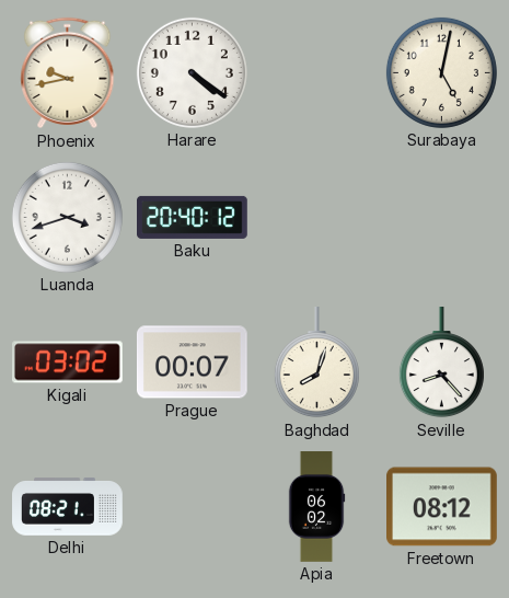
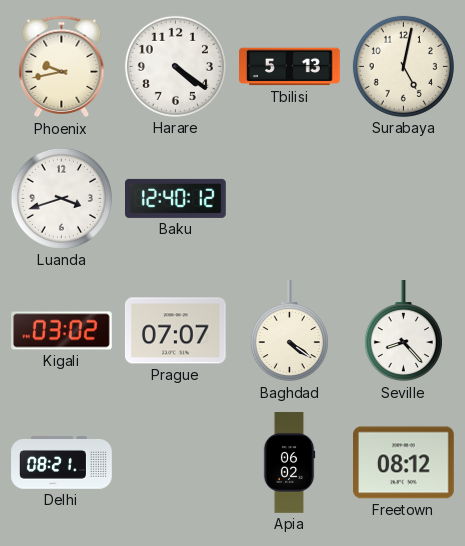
Tbilisi: none -> 5:13 (290, 67)
Baku: 20:40 -> 12:40 (176, 198)
Prague: 00:07 -> 07:07 (176, 331)
Baghdad: 8:03 -> 4:21 (289, 332)
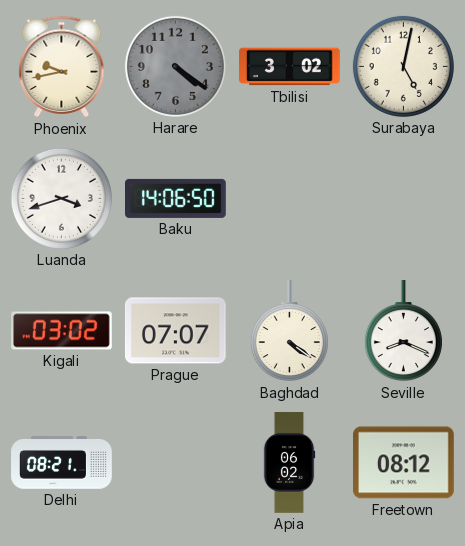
Harare dial: white -> grey (175, 66)
Tbilisi: 5:13 -> 3:02 (290, 67)
Baku: 12:40 -> 14:06 (176, 198)
Seville: 8:23 -> 8:19 (403, 332)
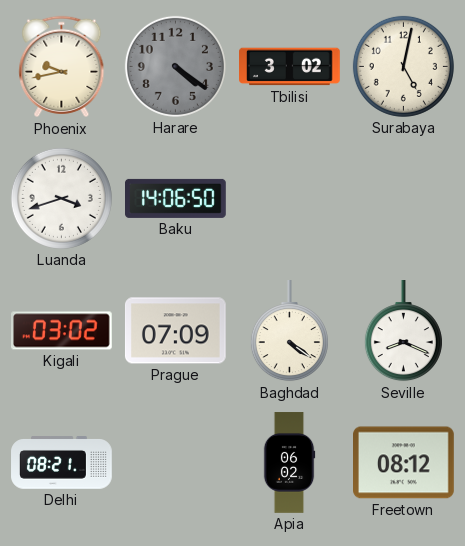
Prague: 07:07 -> 07:09 (176, 331)
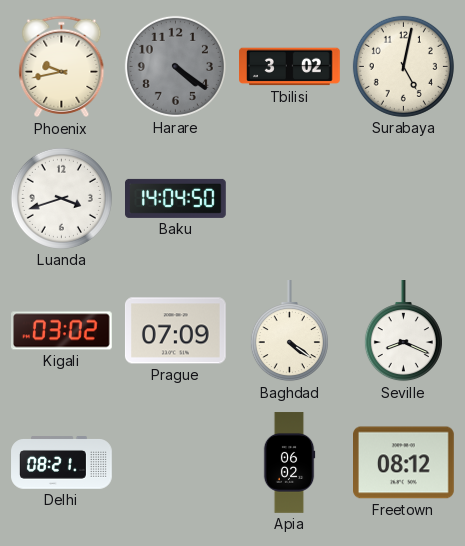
Baku: 14:06 -> 14:04 (176, 198)
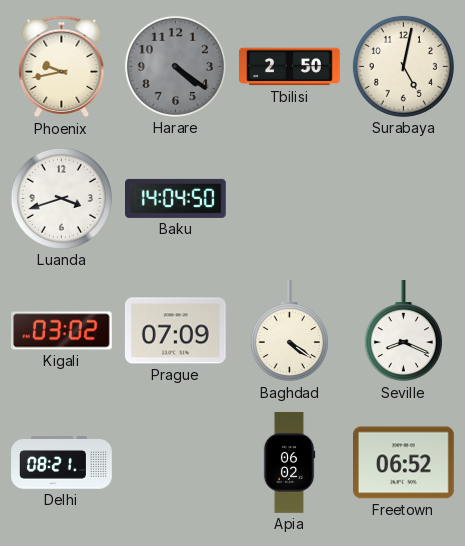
Tbilisi: 3:02 -> 2:50 (290, 67)
Freetown: 08:12 -> 06:52 (404, 463)
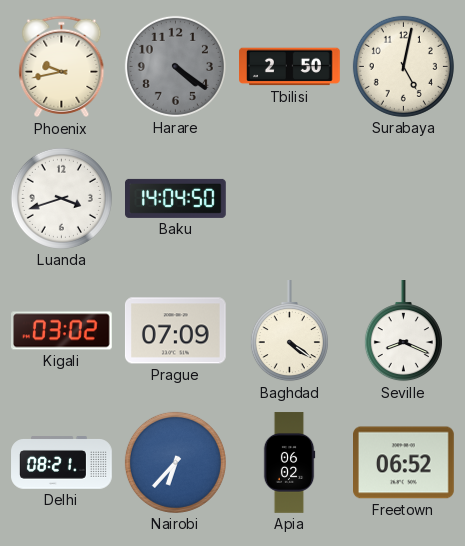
Nairobi: none -> 6:37 (175, 462)
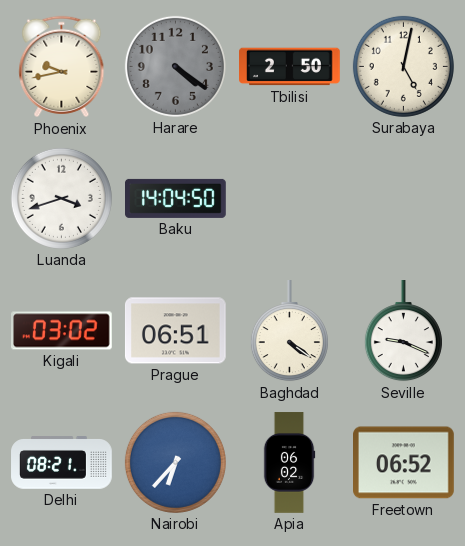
Prague: 07:09 -> 06:51 (176, 331)
Seville: 8:19 -> 9:19 (403, 332)
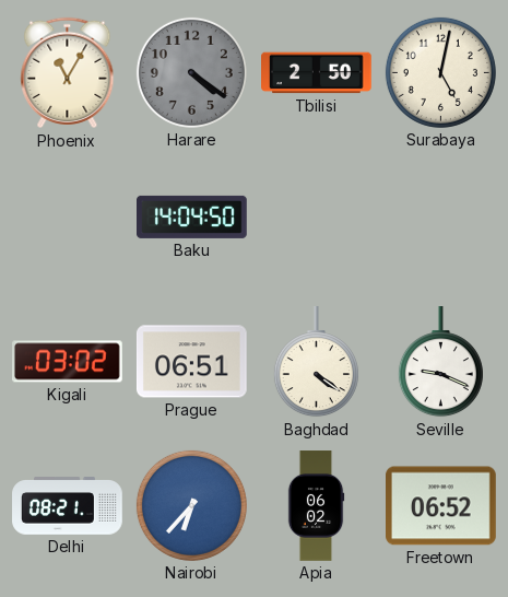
Phoenix: 9:43 -> 11:05 (68, 73)
Luanda: 3:42 -> none (61, 198)
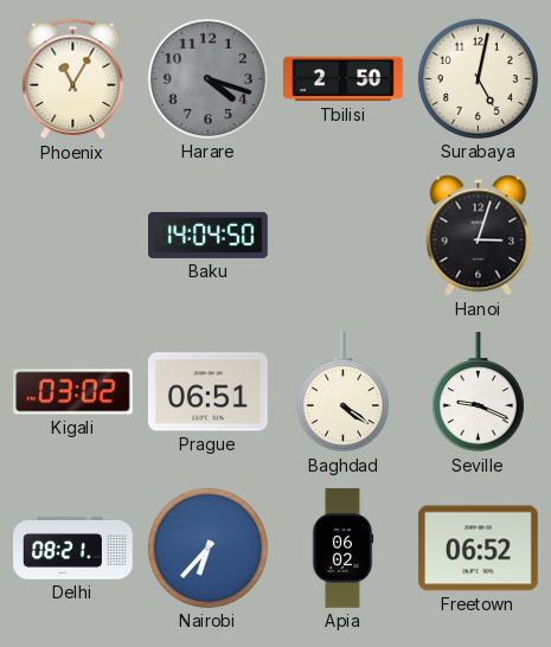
Harare: 4:21 -> 4:18 (207, 78)
Hanoi: none -> 3:03 (479, 236)
